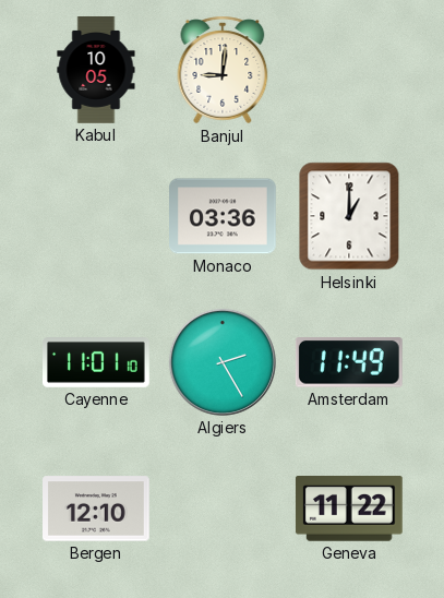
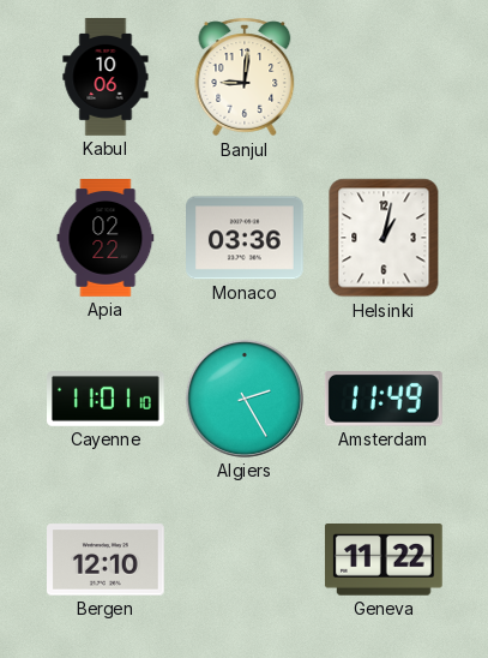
Kabul: 10:05 -> 10:06 (106, 78)
Apia: none -> 02:22 (106, 239)
Helsinki: 1:00 -> 1:02 (384, 238)
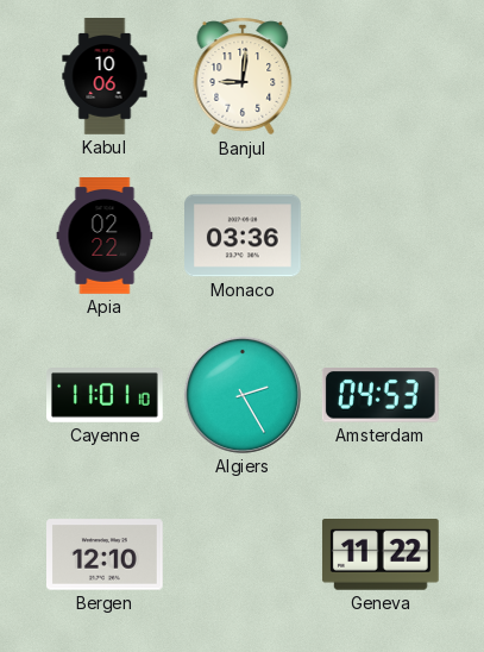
Helsinki: 1:02 -> none (384, 238)
Amsterdam: 11:49 -> 04:53 (381, 396)
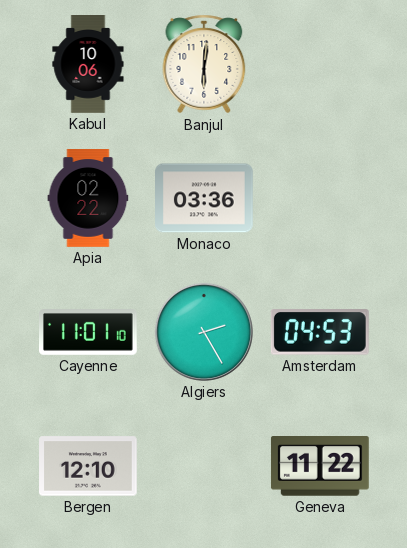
Banjul: 9:01 -> 6:01 (204, 64)
